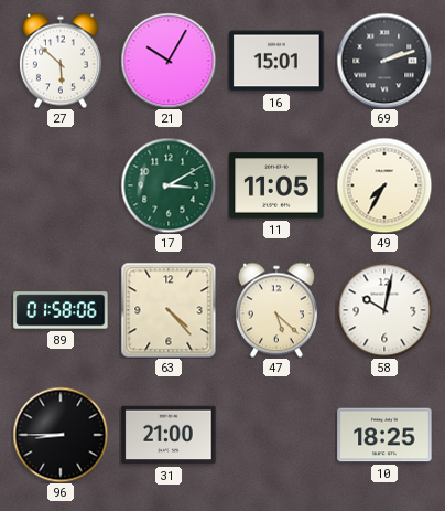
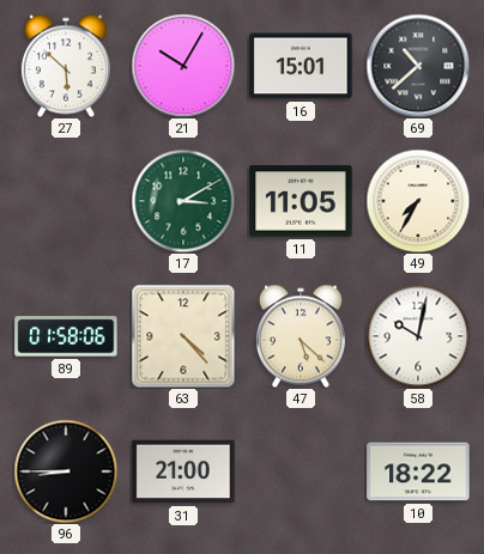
69: 2:12 -> 10:38 (418, 66)
10: 18:25 -> 18:22 (418, 471)
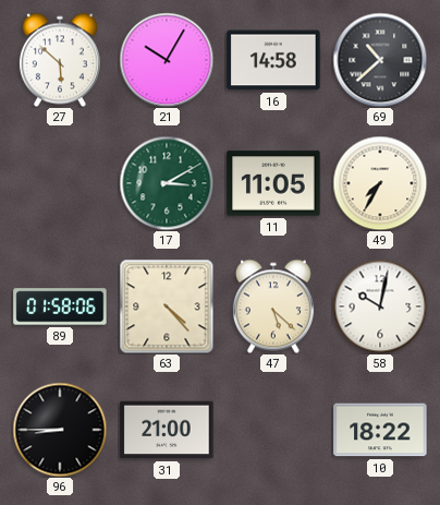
16: 15:01 -> 14:58 (273, 60)
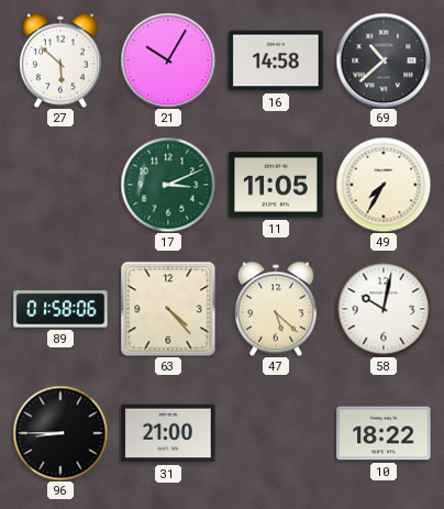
17: 3:10 -> 3:11 (168, 185)
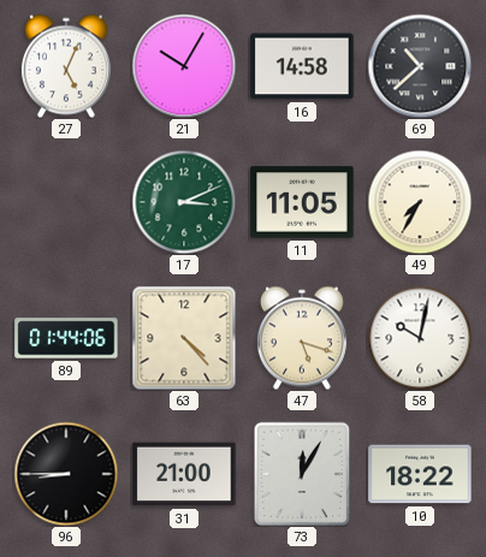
27: 5:52 -> 5:04 (66, 66)
89: 01:58 -> 01:44 (66, 338)
47: 5:22 -> 5:18 (302, 338)
73: none -> 12:05 (302, 474)
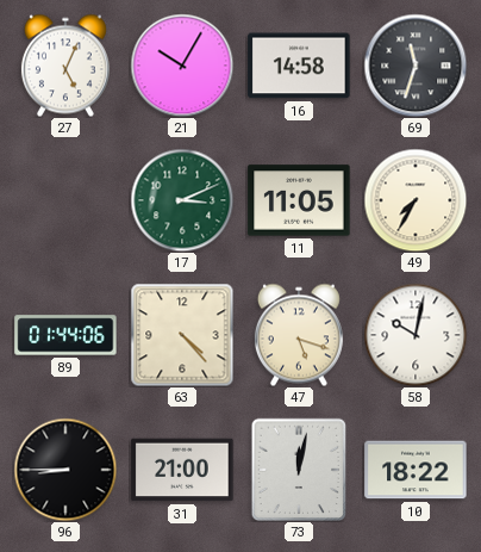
69: 10:38 -> 11:33 (416, 66)
73: 12:05 -> 12:02 (299, 470)
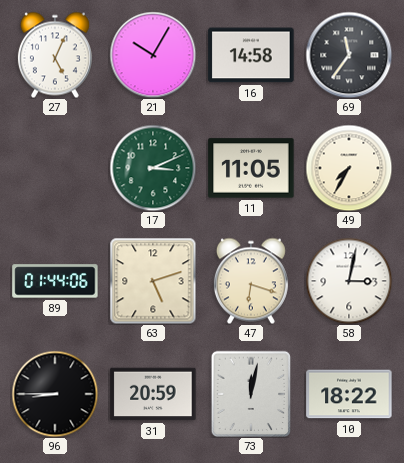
69: 11:33 -> 11:36 (349, 55)
63: 4:23 -> 5:12 (153, 281)
47: 5:18 -> 6:18 (251, 281)
58: 10:02 -> 3:02 (349, 281)
31: 21:00 -> 20:59 (153, 394)
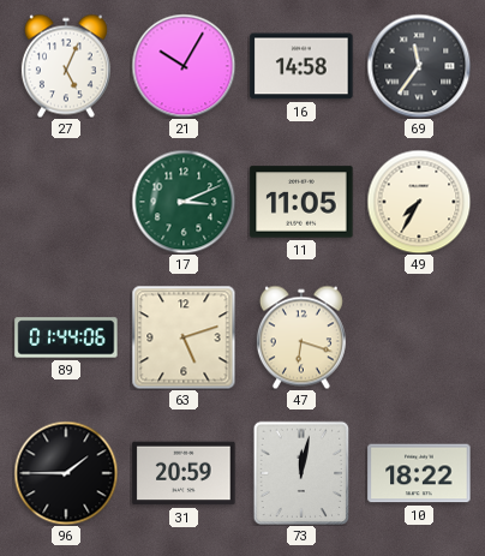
58: 3:02 -> none (349, 281)
96: 8:45 -> 1:45 (66, 473)
